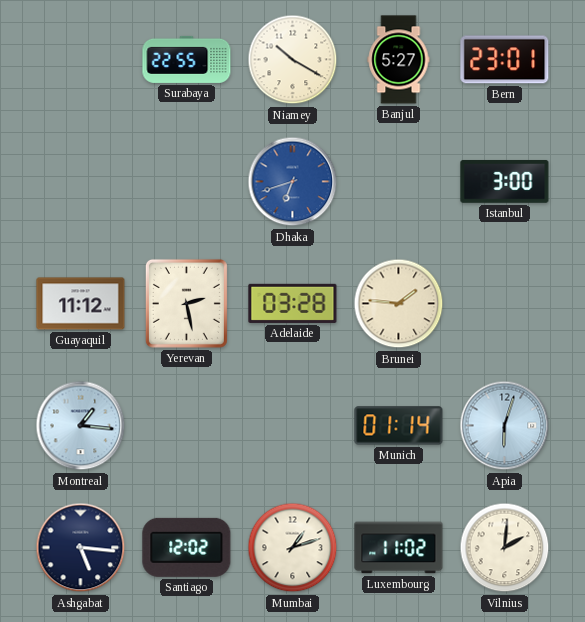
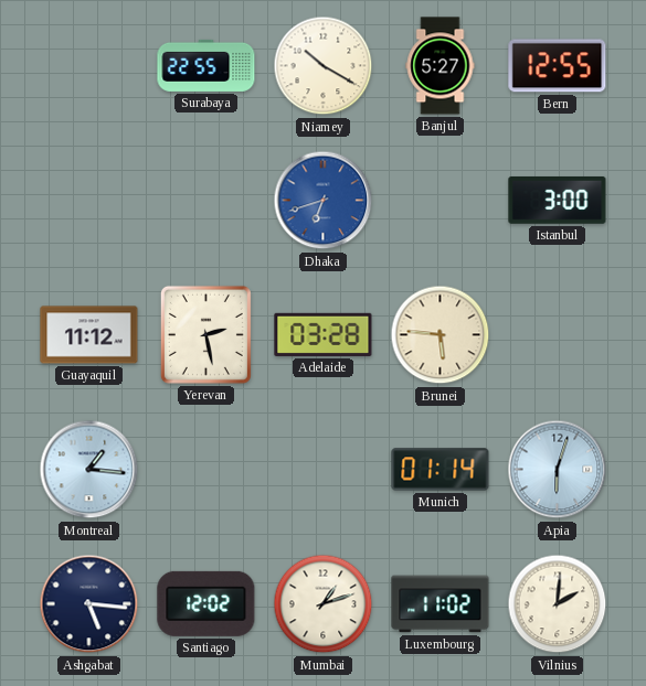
Bern: 23:01 -> 12:55 (558, 66)
Brunei: 1:46 -> 5:46 (441, 335)
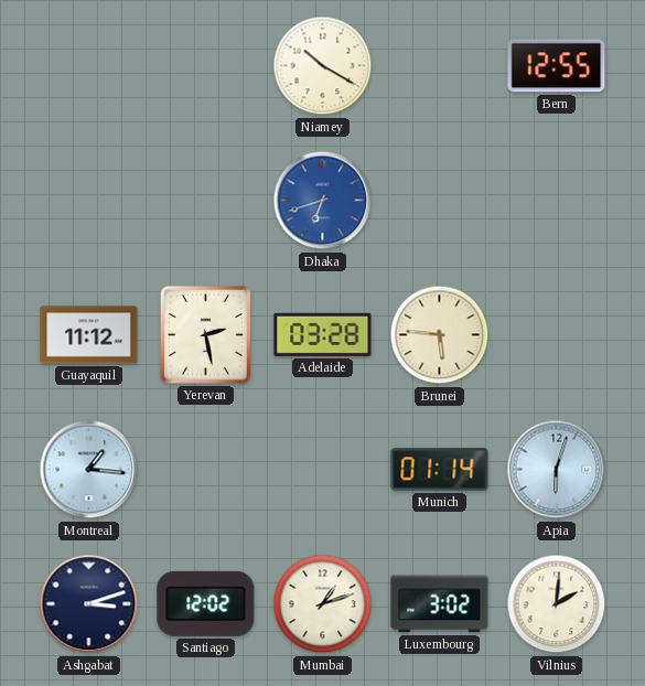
Surabaya: 22:55 -> none (206, 65)
Banjul: 5:27 -> none (441, 66)
Istanbul: 3:00 -> none (558, 201)
Ashgabat: 5:16 -> 3:12 (89, 604)
Luxembourg: 11:02 -> 3:02 (440, 604)
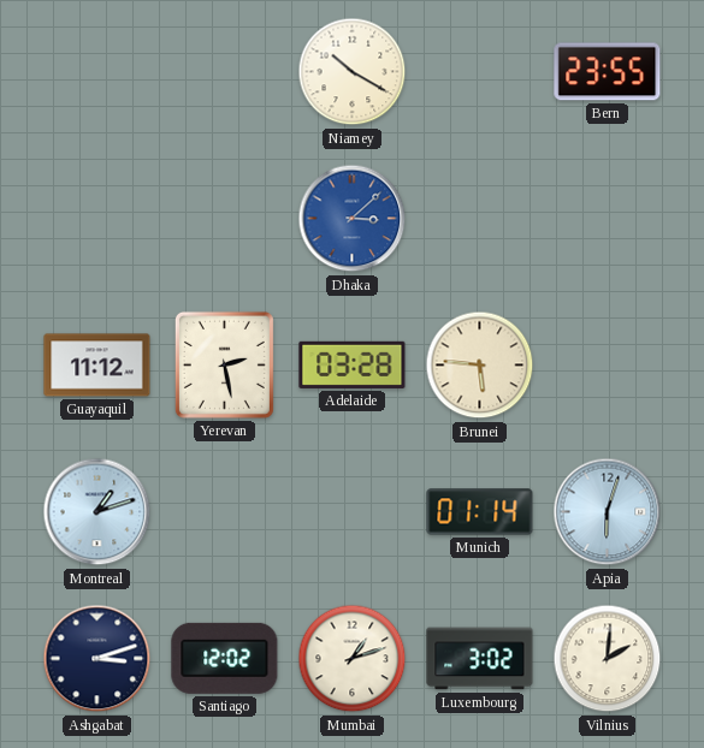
Bern: 12:55 -> 23:55 (608, 72)
Dhaka: 6:42 -> 3:08 (353, 219)
Montreal: 1:16 -> 1:12 (97, 512)
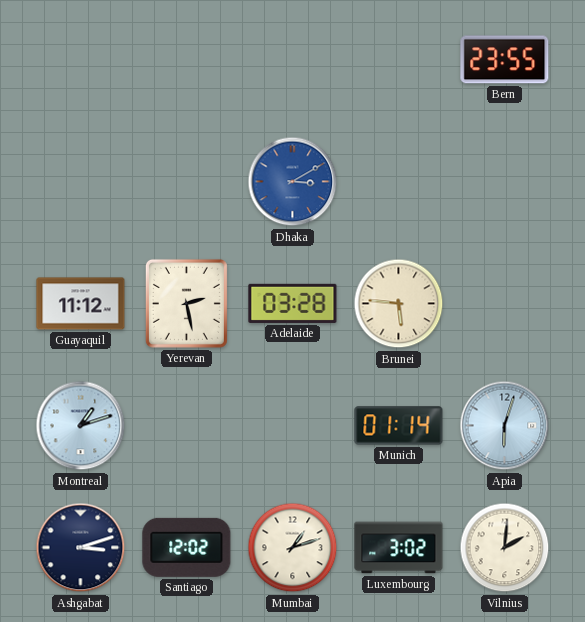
Niamey: 10:20 -> none (353, 72)
Dhaka: 3:08 -> 3:10 (293, 182)
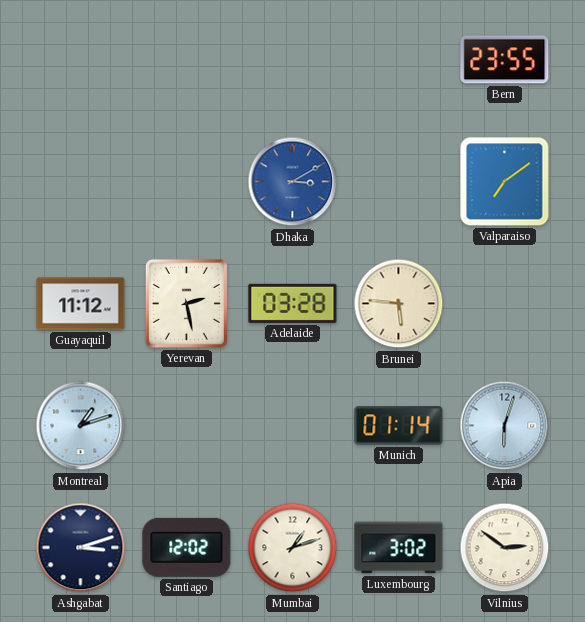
Valparaiso: none -> 7:09 (505, 182)
Vilnius: 2:01 -> 2:51 (505, 548)
